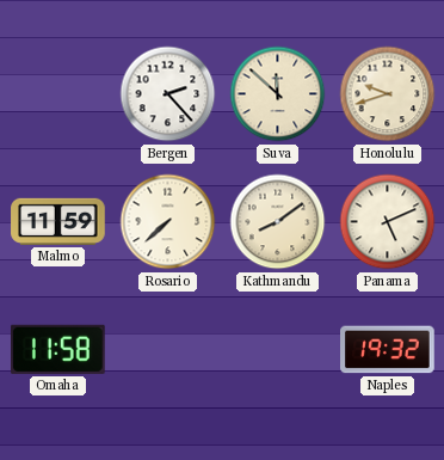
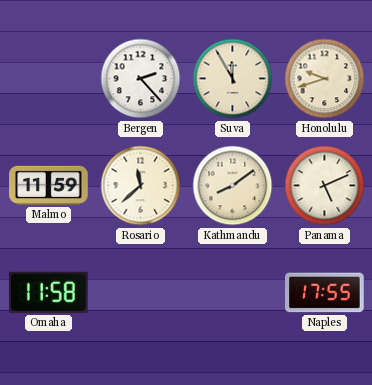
Suva: 11:52 -> 11:55 (233, 79)
Rosario: 7:38 -> 11:38 (141, 186)
Naples: 19:32 -> 17:55 (325, 293)
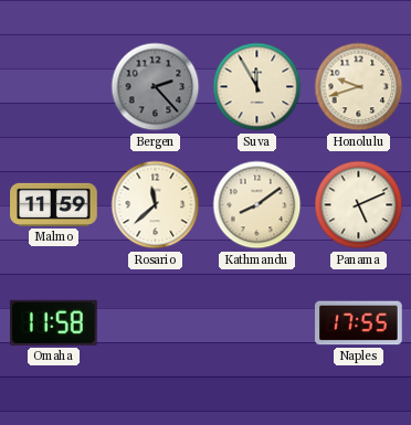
Bergen dial: white -> grey (156, 87)
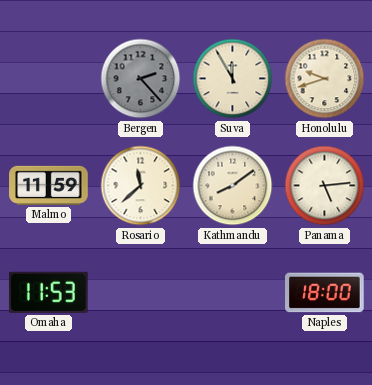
Panama: 5:11 -> 5:14 (325, 186)
Omaha: 11:58 -> 11:53 (49, 292)
Naples: 17:55 -> 18:00 (325, 293)
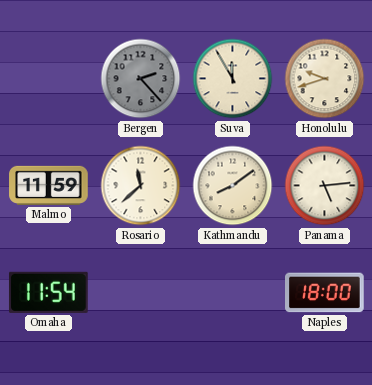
Omaha: 11:53 -> 11:54 (49, 292)
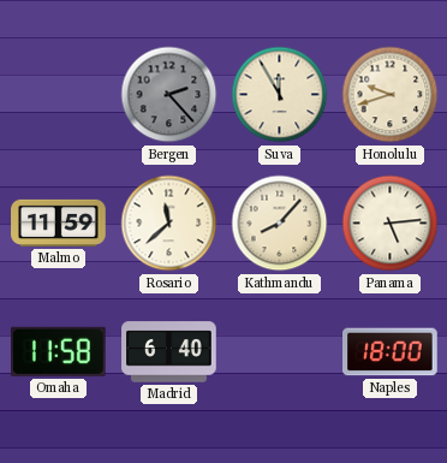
Kathmandu: 8:09 -> 8:07 (280, 224)
Omaha: 11:54 -> 11:58 (59, 351)
Madrid: none -> 6:40 (169, 352)
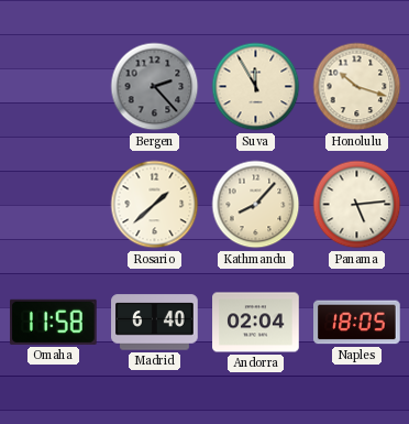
Honolulu: 9:42 -> 10:18 (357, 87)
Malmo: 11:59 -> none (59, 222)
Rosario: 11:38 -> 1:38 (155, 205)
Andorra: none -> 02:04 (256, 323)
Naples: 18:00 -> 18:05 (357, 323)
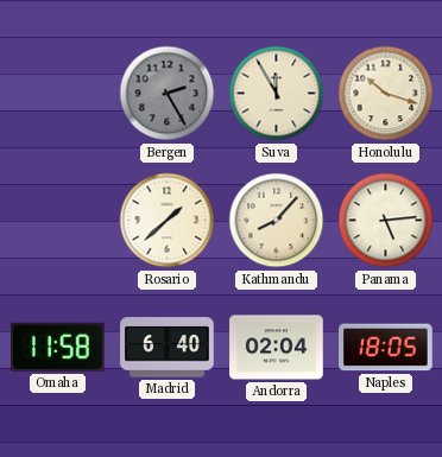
Bergen: 2:23 -> 2:25 (168, 94)
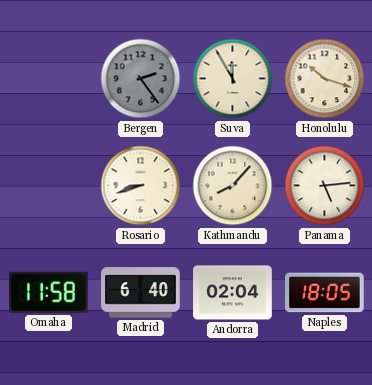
Bergen: 2:25 -> 2:24 (141, 79)
Rosario: 1:38 -> 8:42 (141, 186)
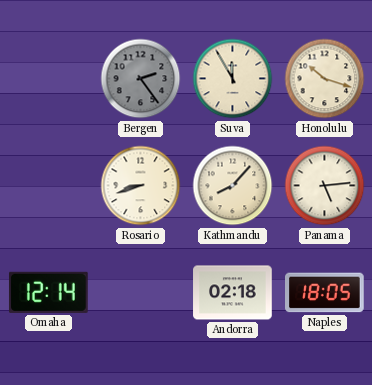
Omaha: 11:58 -> 12:14 (49, 292)
Madrid: 6:40 -> none (141, 293)
Andorra: 02:04 -> 02:18 (233, 293)
